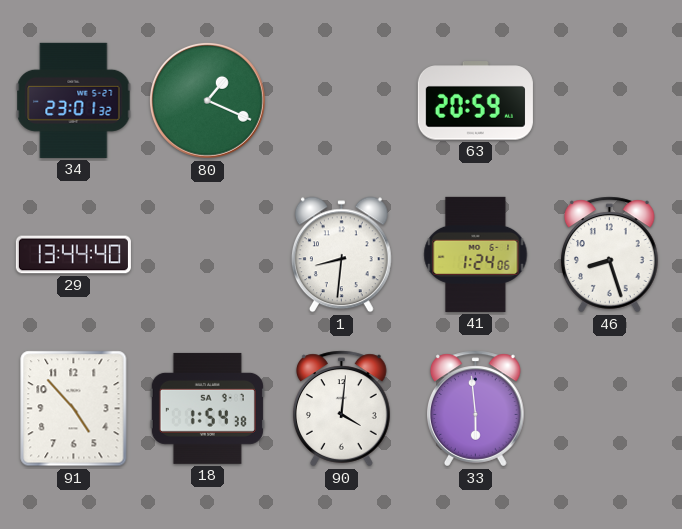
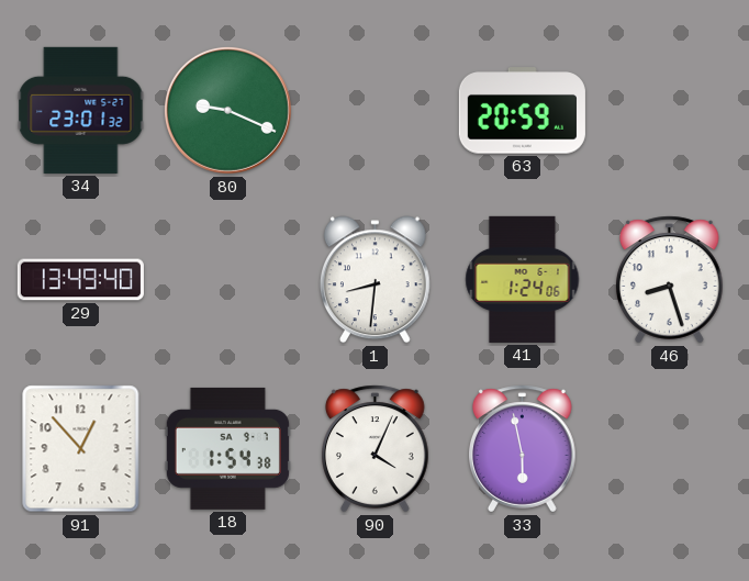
80: 1:19 -> 9:19 (227, 110)
29: 13:44 -> 13:49 (80, 280)
91: 4:53 -> 12:53 (81, 449)
90: 4:01 -> 4:04 (376, 449)
33: 5:59 -> 5:58 (523, 449)
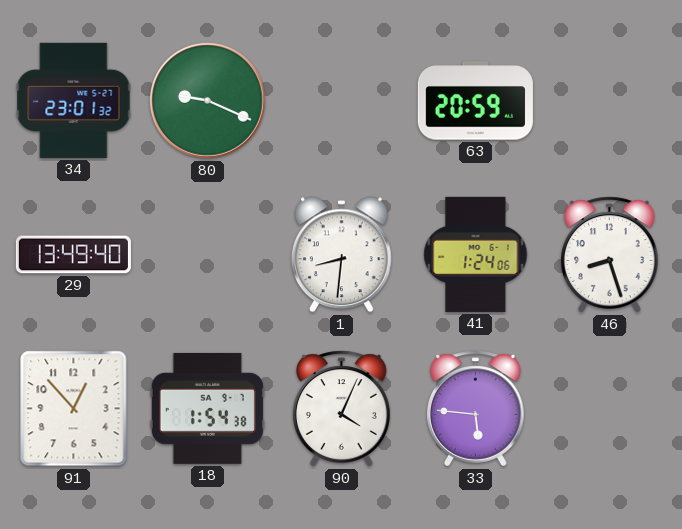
33: 5:58 -> 5:46 (476, 409)
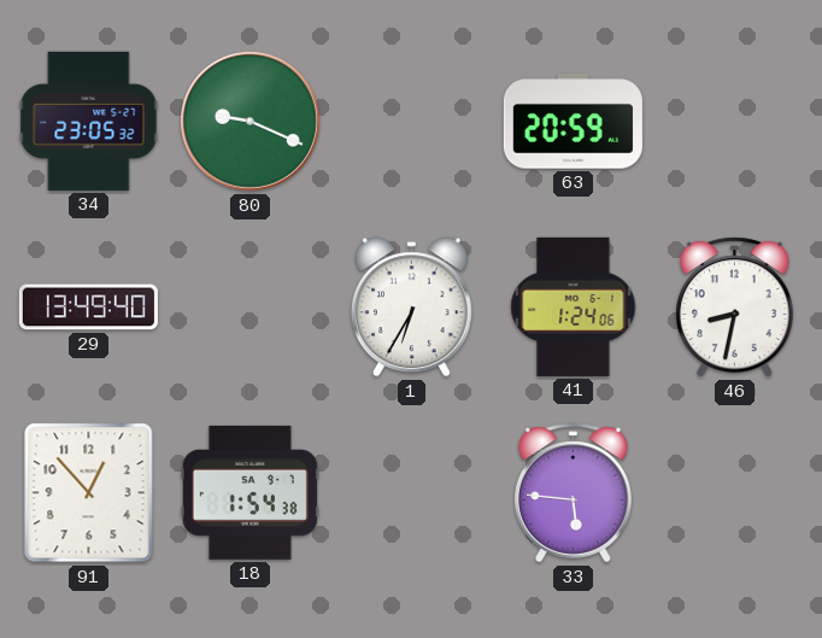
34: 23:01 -> 23:05 (89, 121)
1: 8:31 -> 6:35 (411, 308)
46: 8:27 -> 8:32 (735, 308)
90: 4:04 -> none (342, 409)
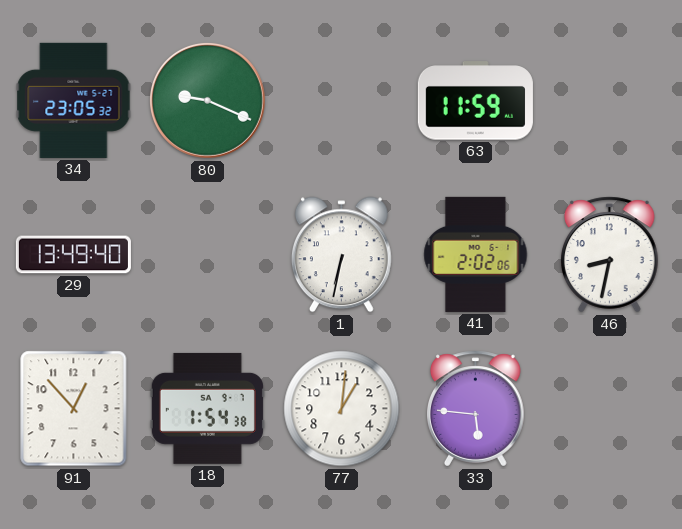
63: 20:59 -> 11:59 (475, 101)
1: 6:35 -> 6:32 (341, 255)
41: 1:24 -> 2:02 (476, 254)
77: none -> 1:01 (342, 409)
